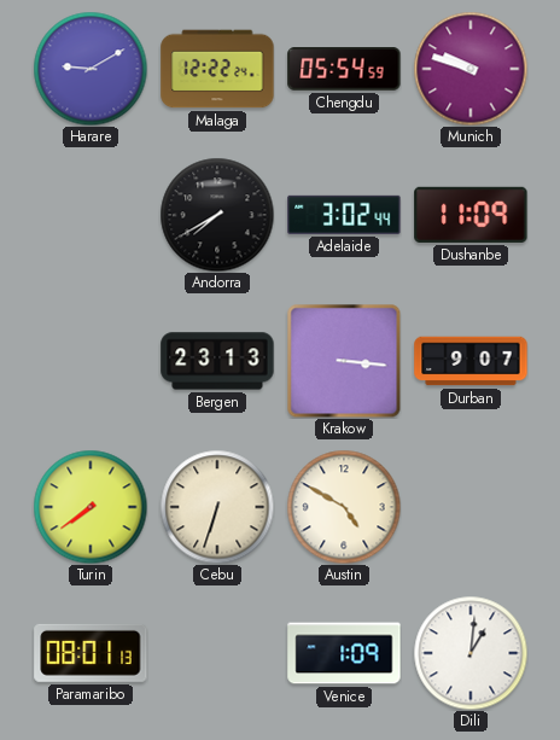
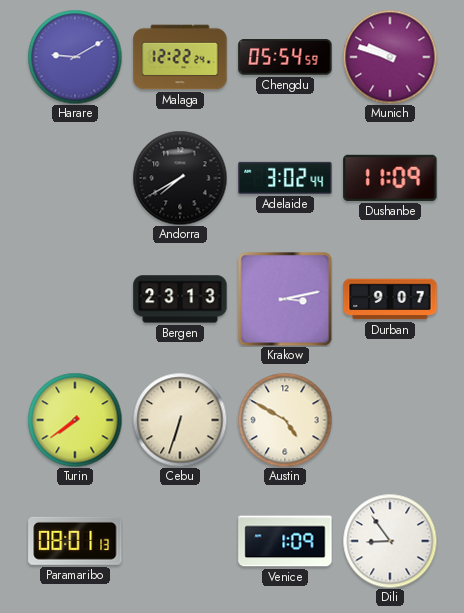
Krakow: 3:16 -> 3:13 (285, 299)
Dili: 1:01 -> 8:54 (390, 541)
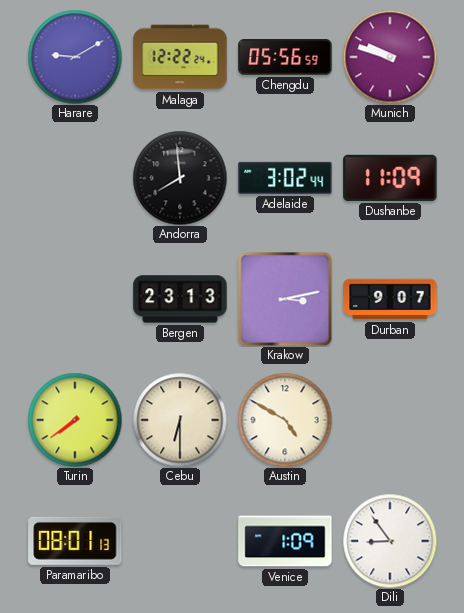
Chengdu: 05:54 -> 05:56 (285, 57)
Andorra: 7:40 -> 7:59 (180, 178)
Cebu: 6:33 -> 6:30 (180, 420)
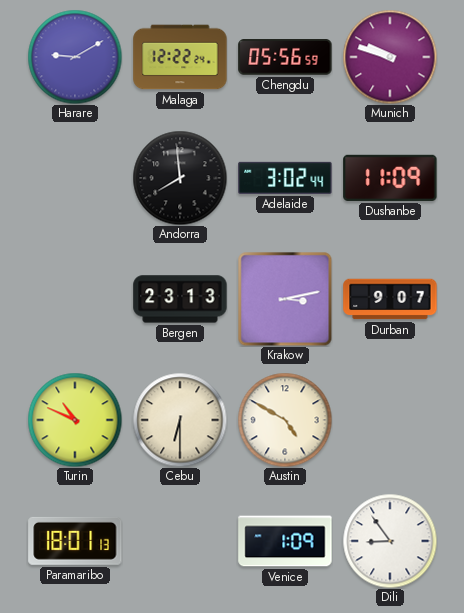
Turin: 7:39 -> 10:49 (75, 420)
Paramaribo: 08:01 -> 18:01 (75, 541)
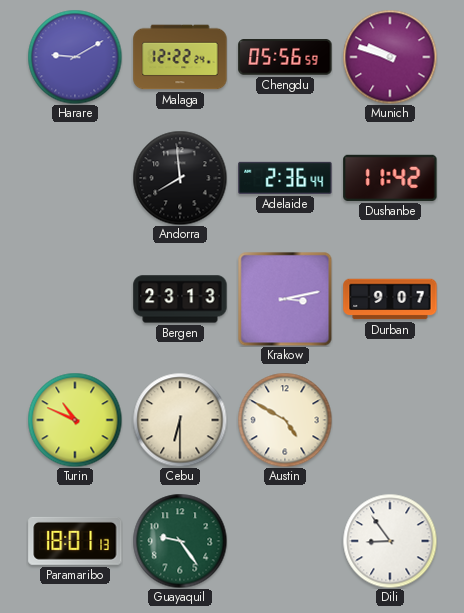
Adelaide: 3:02 -> 2:36 (285, 178)
Dushanbe: 11:09 -> 11:42 (390, 178)
Guayaquil: none -> 9:24 (180, 541)
Venice: 1:09 -> none (285, 541)
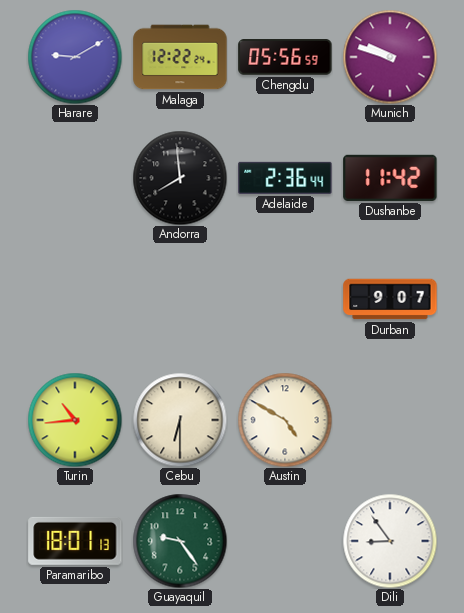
Bergen: 23:13 -> none (180, 299)
Krakow: 3:13 -> none (285, 299)
Turin: 10:49 -> 10:44 (75, 420)
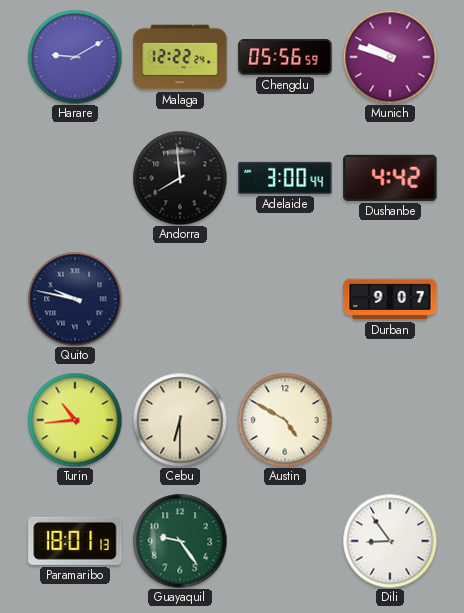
Adelaide: 2:36 -> 3:00 (285, 178)
Dushanbe: 11:42 -> 4:42 (390, 178)
Quito: none -> 9:47 (75, 299)
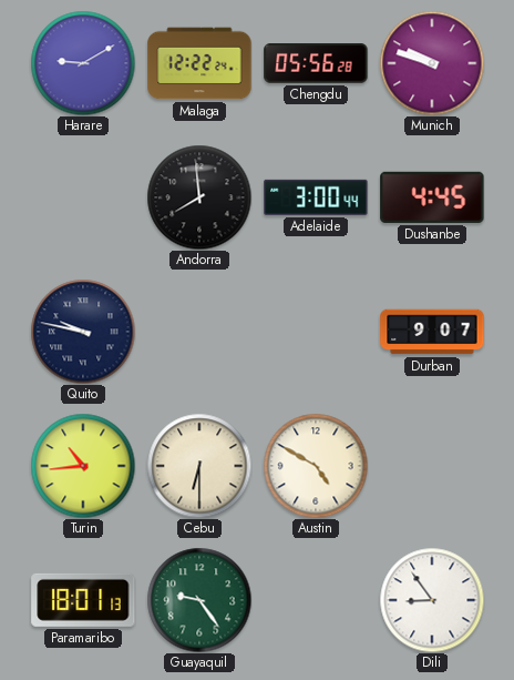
Chengdu: 05:56:59 -> 05:56:28 (316, 63)
Dushanbe: 4:42 -> 4:45 (432, 197)
